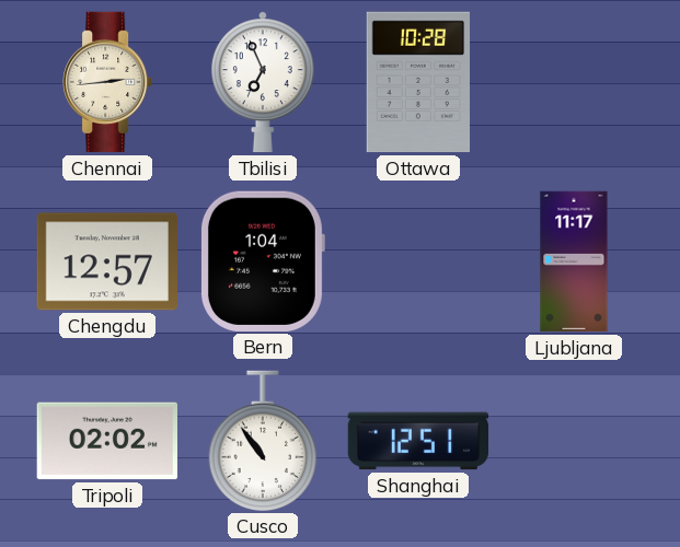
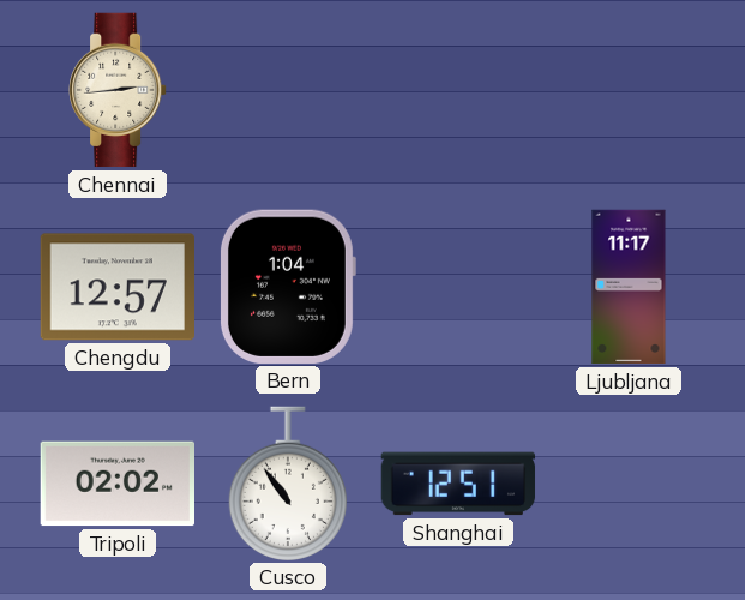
Tbilisi: 6:56 -> none (263, 82)
Ottawa: 10:28 -> none (417, 82)
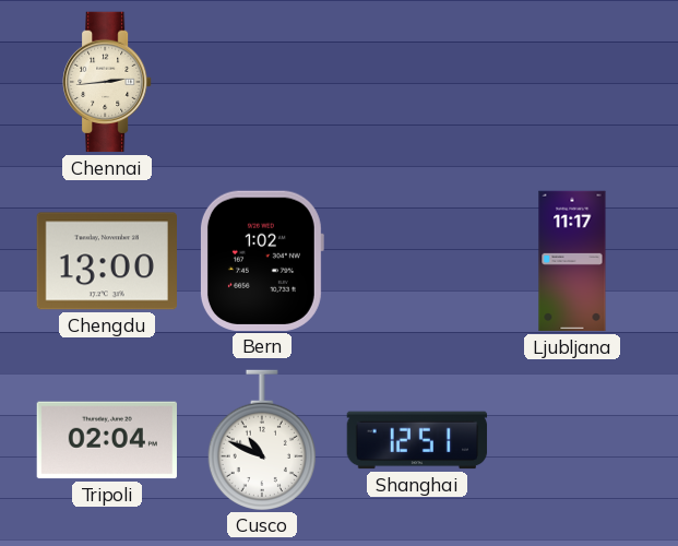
Chengdu: 12:57 -> 13:00 (106, 261)
Bern: 1:04 -> 1:02 (261, 261)
Tripoli: 02:02 -> 02:04 (106, 440)
Cusco: 10:54 -> 10:49 (262, 440)
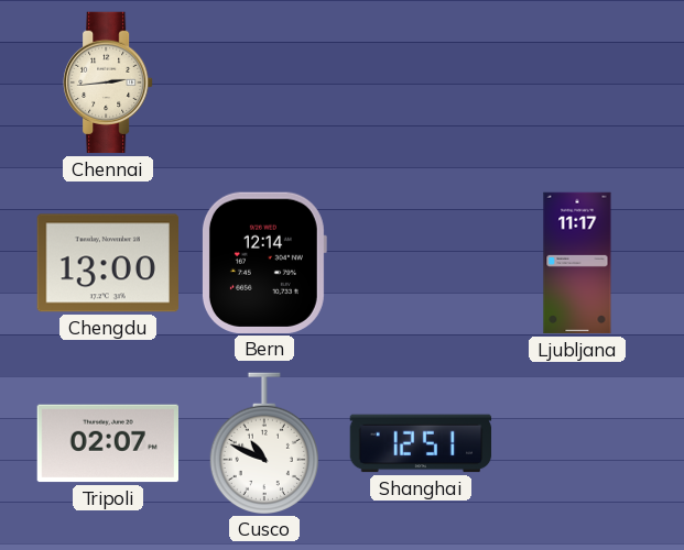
Bern: 1:02 -> 12:14 (263, 263)
Tripoli: 02:04 -> 02:07 (107, 443)
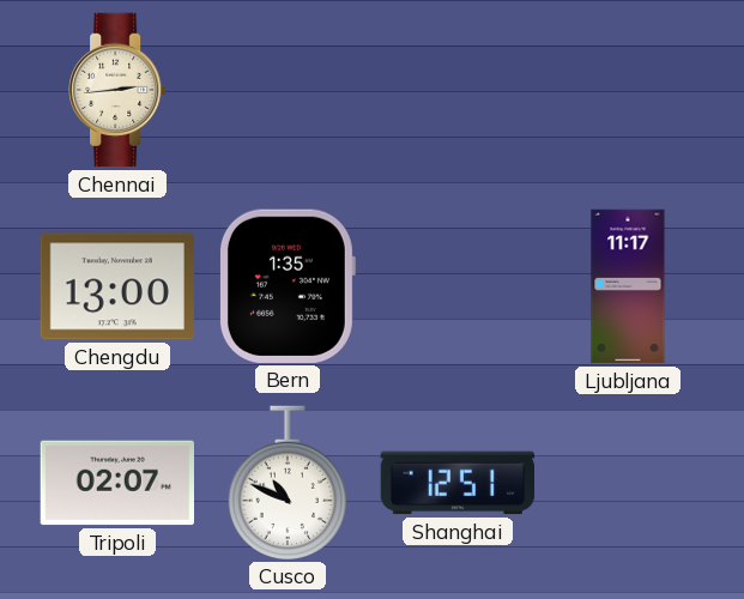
Bern: 12:14 -> 1:35 (286, 286)
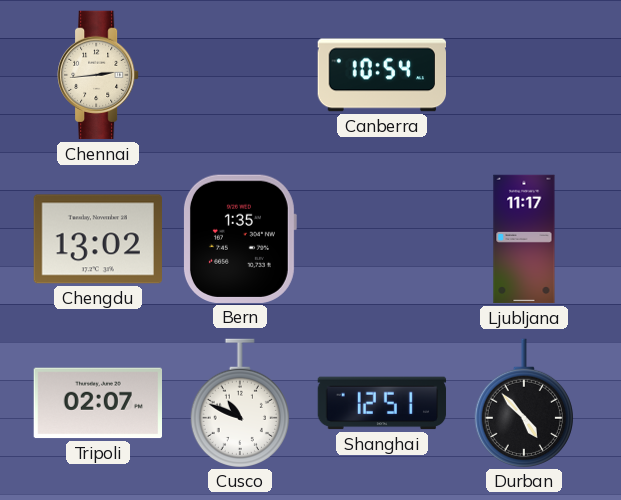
Canberra: none -> 10:54 (381, 75)
Chengdu: 13:00 -> 13:02 (97, 239)
Durban: none -> 4:53 (524, 403)
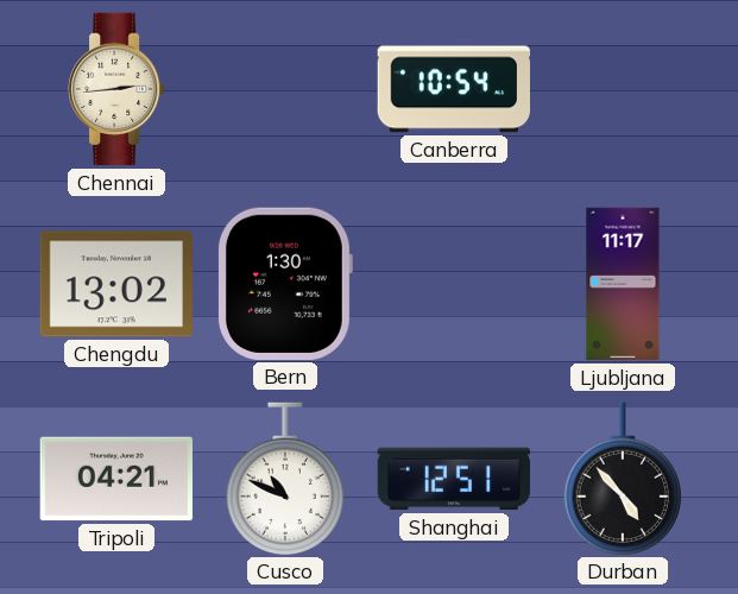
Bern: 1:35 -> 1:30 (284, 284)
Tripoli: 02:07 -> 04:21 (115, 479)
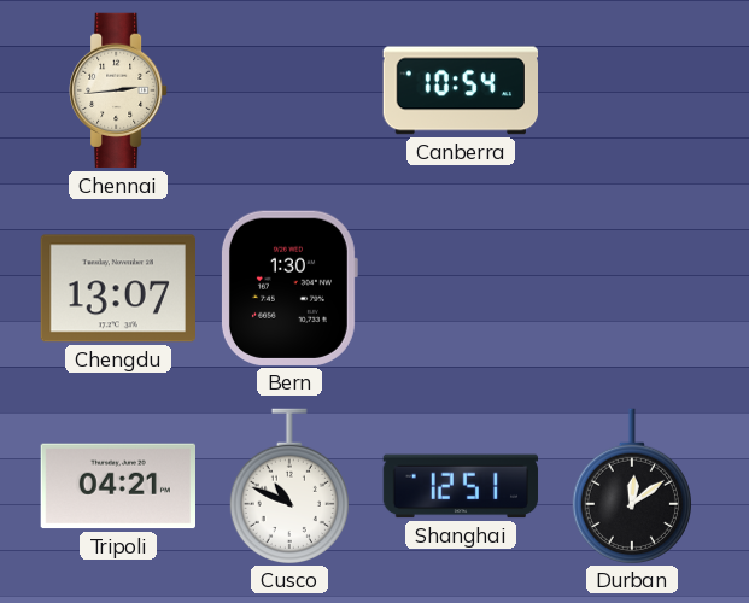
Chengdu: 13:02 -> 13:07 (117, 288)
Ljubljana: 11:17 -> none (623, 284)
Durban: 4:53 -> 12:09 (632, 486)
